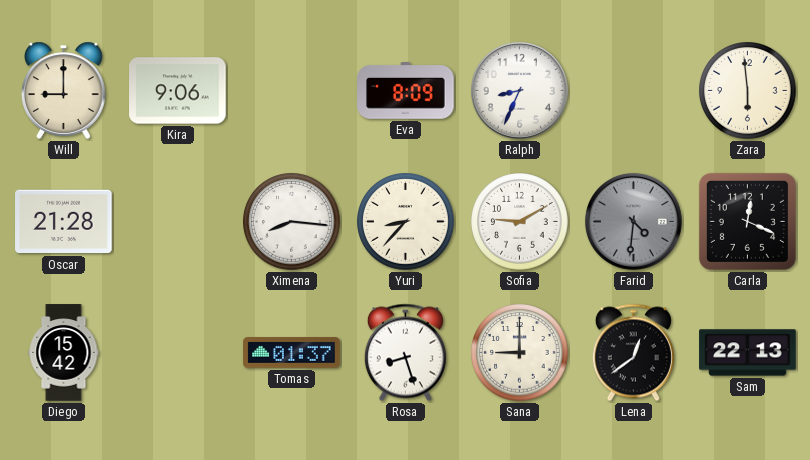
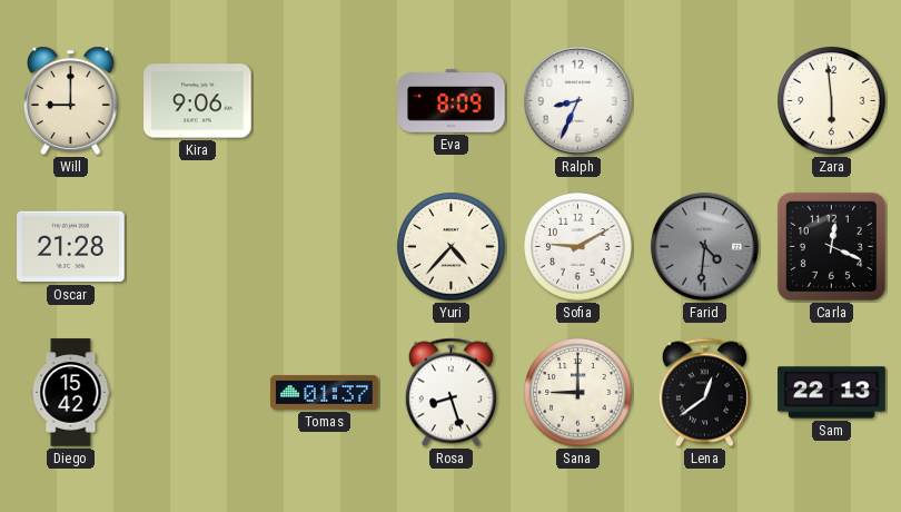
Ximena: 8:16 -> none (292, 222)
Yuri: 8:37 -> 4:37 (452, 247)
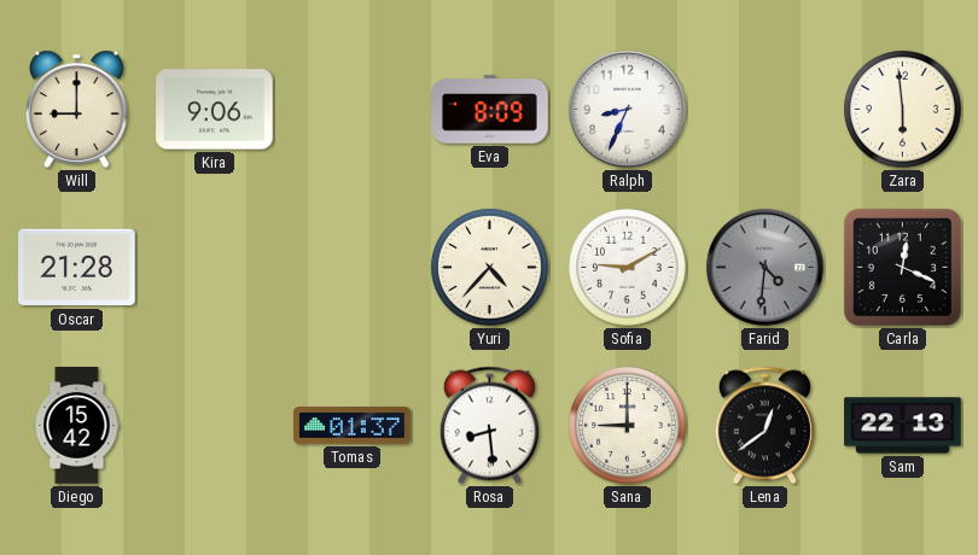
Rosa: 8:27 -> 8:29 (489, 426)
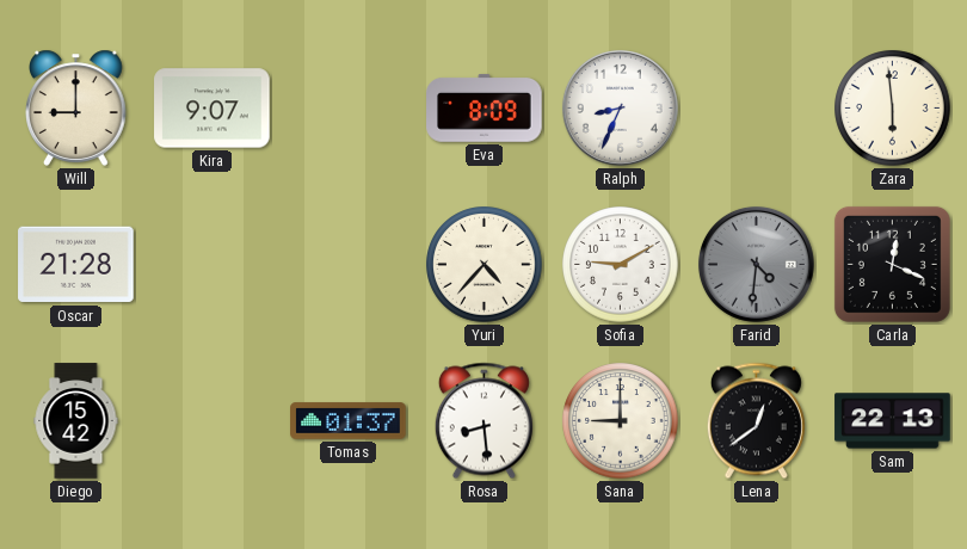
Kira: 9:06 -> 9:07 (213, 109)
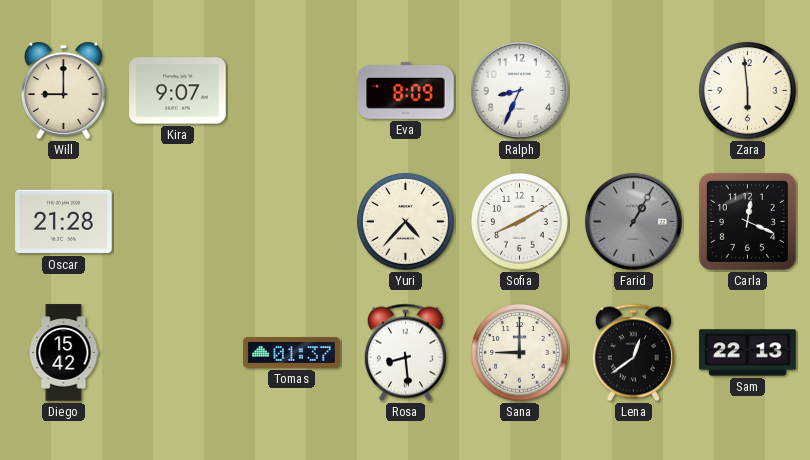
Sofia: 9:10 -> 8:10 (520, 222)
Farid: 4:31 -> 1:05 (633, 221)
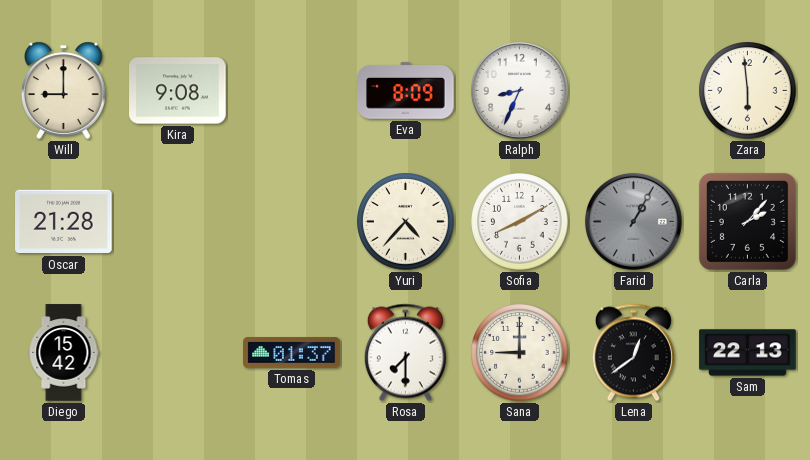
Kira: 9:07 -> 9:08 (178, 91)
Carla: 12:19 -> 2:07 (747, 221)
Rosa: 8:29 -> 7:30 (405, 353)
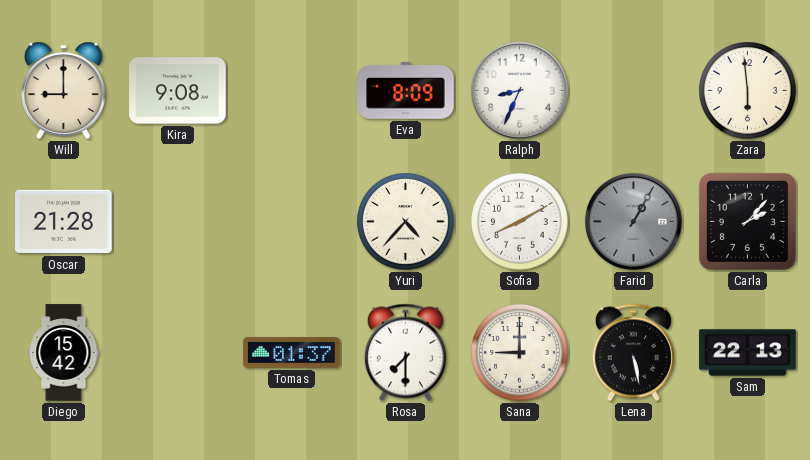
Lena: 12:39 -> 5:28 (633, 353)
